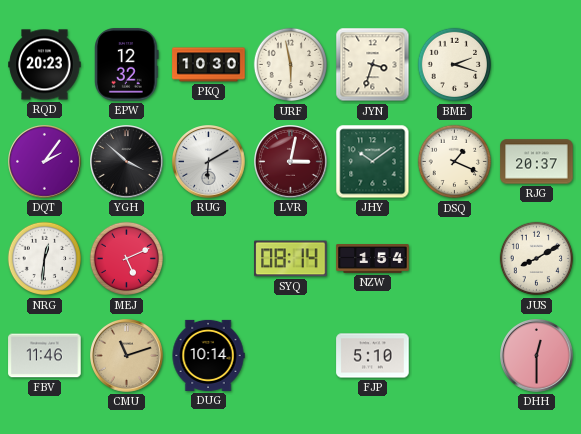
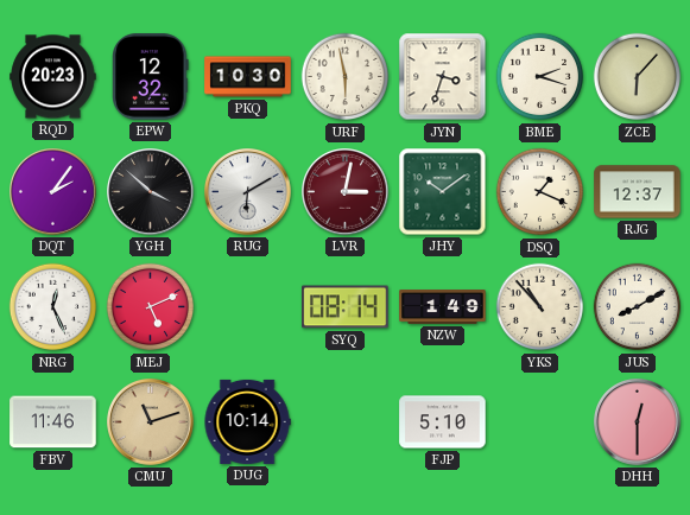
ZCE: none -> 6:07 (638, 77)
RJG: 20:37 -> 12:37 (638, 192)
NRG: 12:31 -> 12:26 (53, 307)
NZW: 1:54 -> 1:49 (443, 307)
YKS: none -> 10:53 (540, 307)
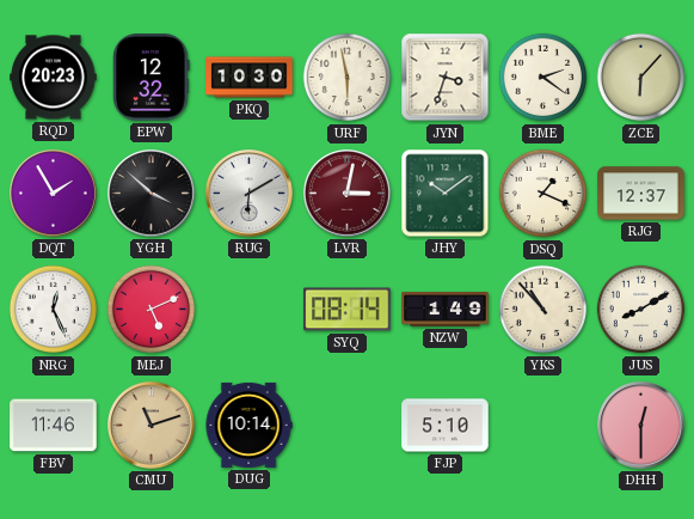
BME: 2:18 -> 2:21 (543, 78)
DQT: 2:06 -> 1:55 (54, 194)
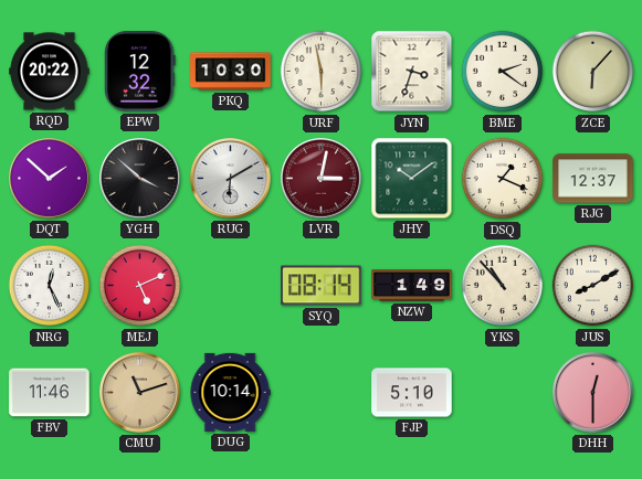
RQD: 20:23 -> 20:22 (50, 72)
DQT: 1:55 -> 1:52 (50, 179)
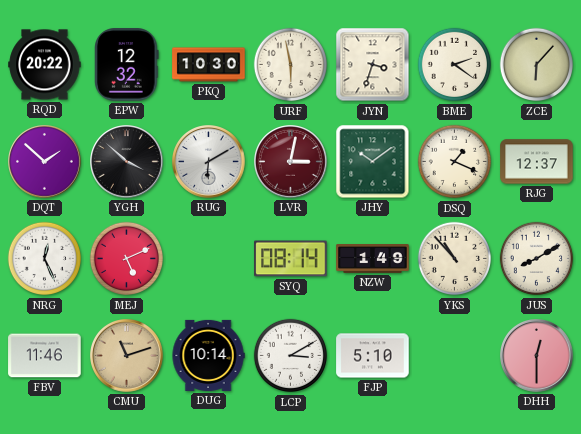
LCP: none -> 3:10 (291, 356)
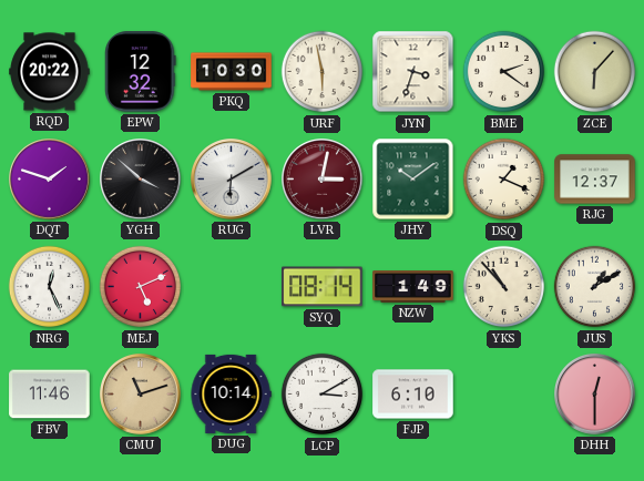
DQT: 1:52 -> 1:48 (50, 180)
JUS: 8:10 -> 1:10 (595, 287)
FJP: 5:10 -> 6:10 (413, 395)
